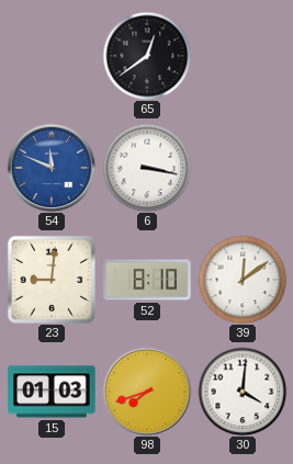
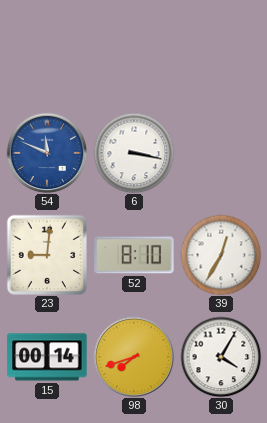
65: 12:39 -> none (147, 56)
39: 12:09 -> 12:35 (221, 255)
15: 01:03 -> 00:14 (47, 357)
30: 4:01 -> 4:05 (221, 357)
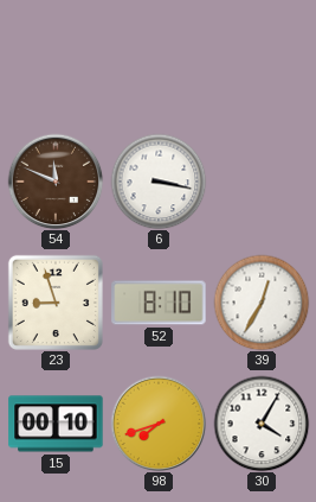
54 dial: blue -> brown (56, 182)
23: 9:01 -> 8:57 (56, 303)
15: 00:14 -> 00:10 (56, 424)
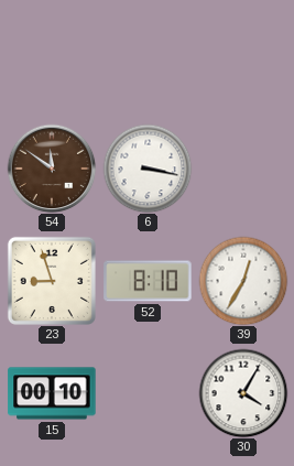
54: 11:49 -> 11:51 (52, 169)
98: 7:42 -> none (159, 424)
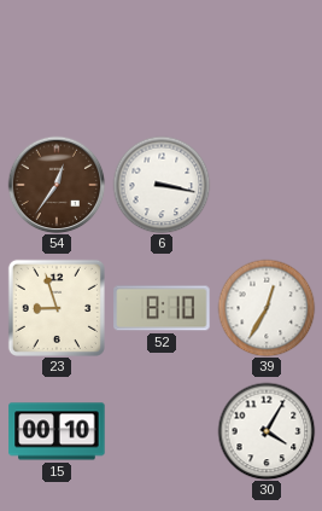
54: 11:51 -> 12:36 (57, 185)
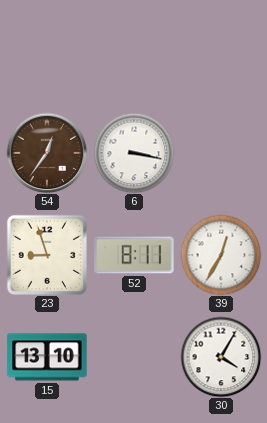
52: 8:10 -> 8:11 (134, 255)
15: 00:10 -> 13:10 (47, 357)
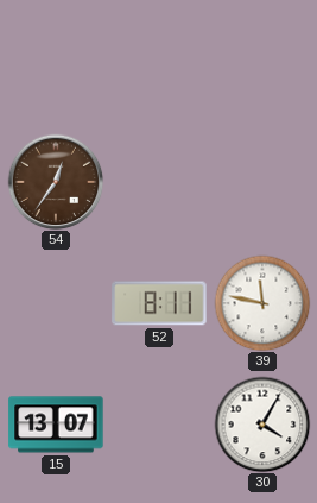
6: 3:17 -> none (134, 153)
23: 8:57 -> none (47, 255)
39: 12:35 -> 11:47 (262, 303)
15: 13:10 -> 13:07 (56, 425)
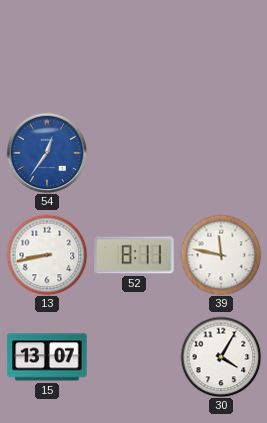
54 dial: brown -> blue (47, 153)
13: none -> 8:43 (47, 255)
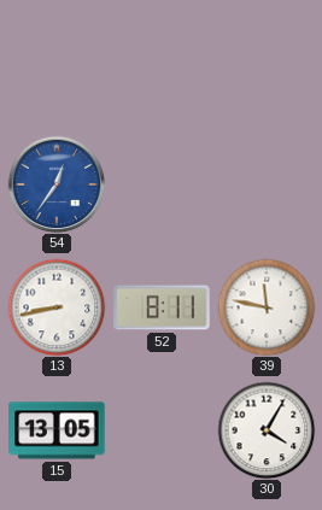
15: 13:07 -> 13:05 (57, 430)
